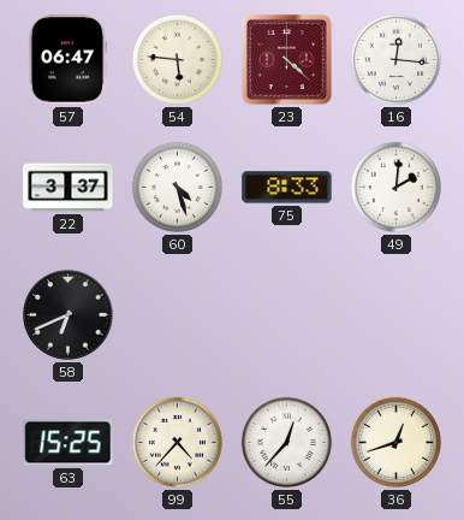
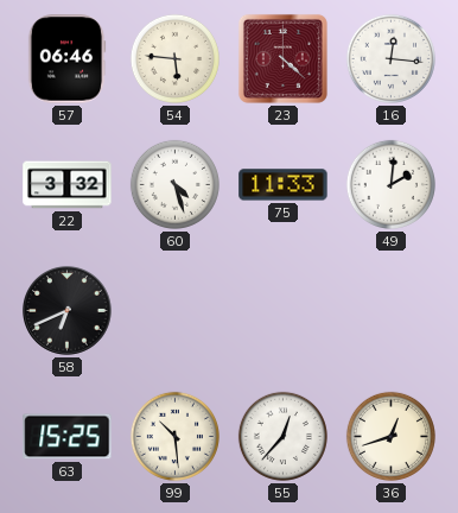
57: 06:47 -> 06:46 (66, 59)
22: 3:37 -> 3:32 (68, 185)
75: 8:33 -> 11:33 (284, 185)
99: 4:37 -> 10:29 (174, 436)
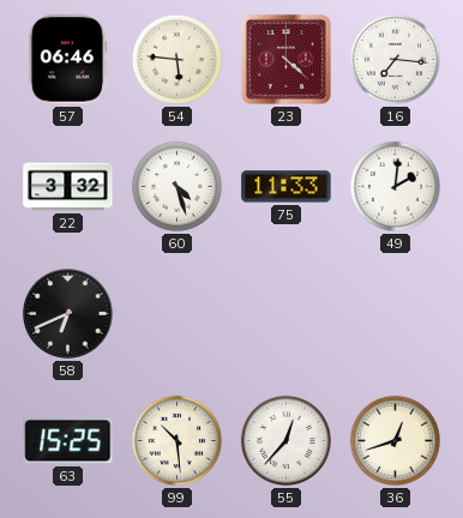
16: 12:16 -> 7:16 (395, 59)
